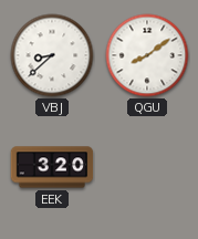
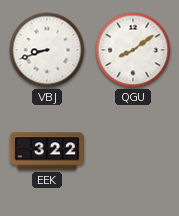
VBJ: 8:38 -> 8:42 (47, 50)
EEK: 3:20 -> 3:22 (47, 151)
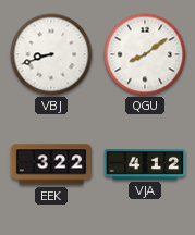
VJA: none -> 4:12 (145, 164)
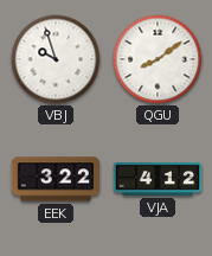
VBJ: 8:42 -> 9:57 (56, 59)
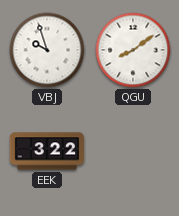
VJA: 4:12 -> none (158, 179)
